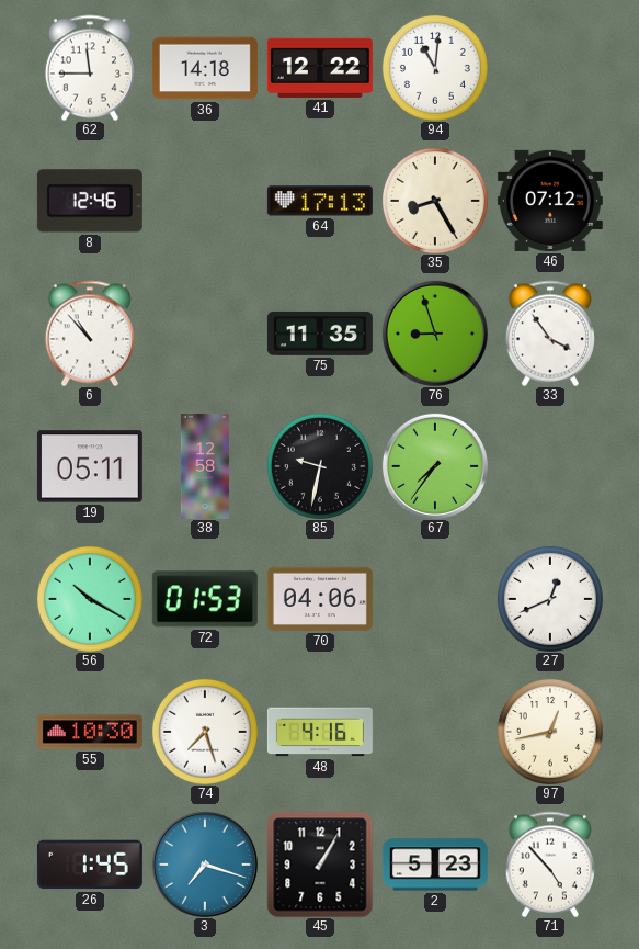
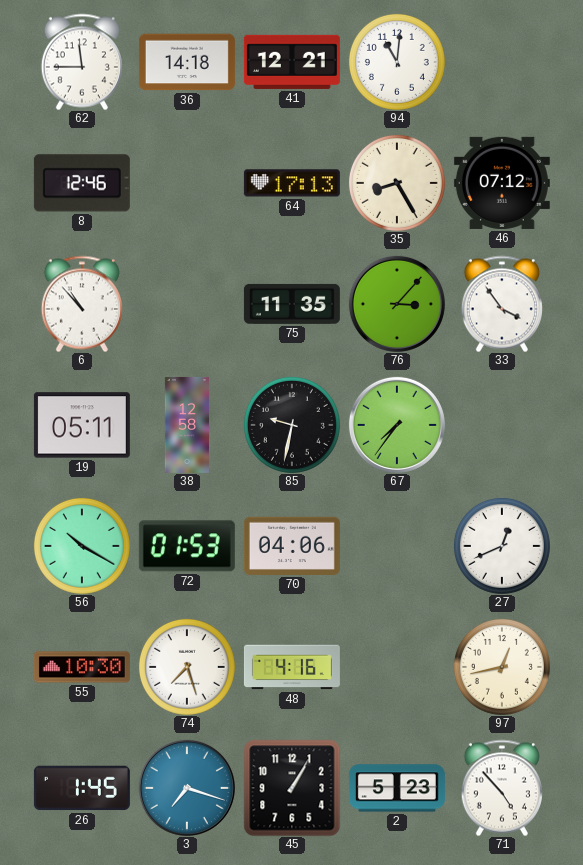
41: 12:22 -> 12:21 (292, 62)
76: 8:57 -> 3:07 (397, 304)
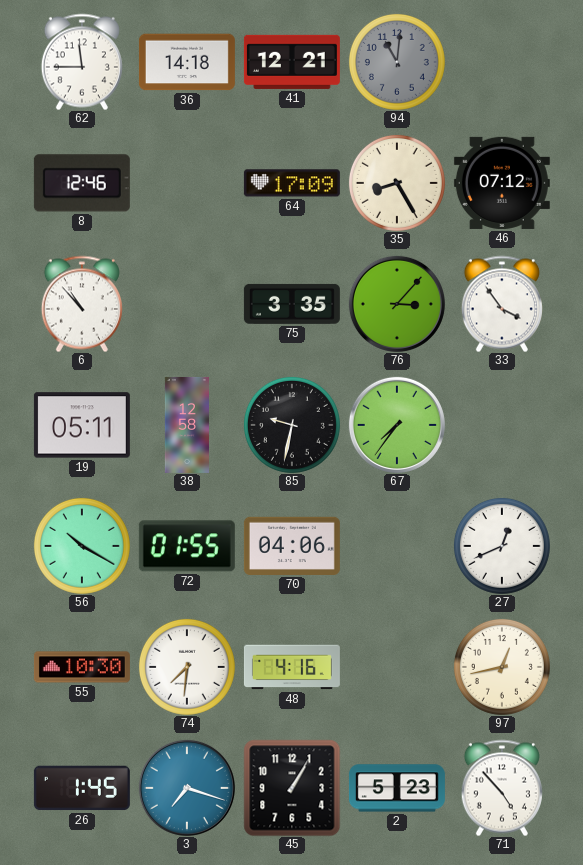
94 dial: white -> grey (397, 62)
64: 17:13 -> 17:09 (292, 183)
75: 11:35 -> 3:35 (292, 304)
72: 01:53 -> 01:55 (187, 546)
74: 7:27 -> 7:31 (187, 667)
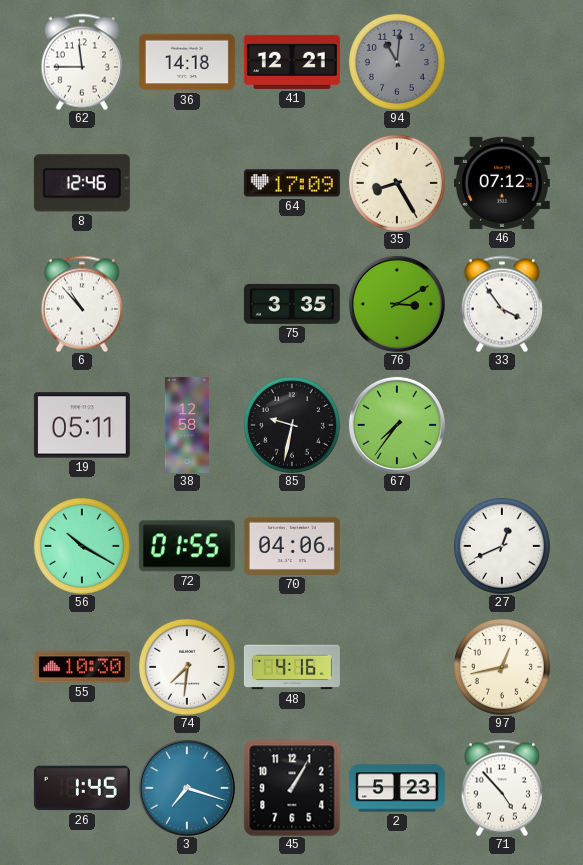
76: 3:07 -> 3:10 (397, 304)
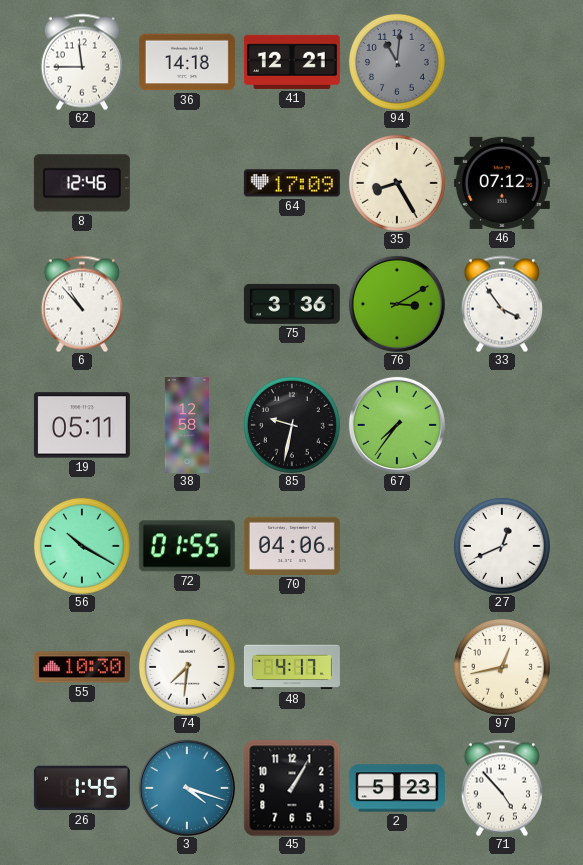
75: 3:35 -> 3:36 (292, 304)
48: 4:16 -> 4:17 (292, 667)
3: 7:18 -> 4:18 (187, 788)
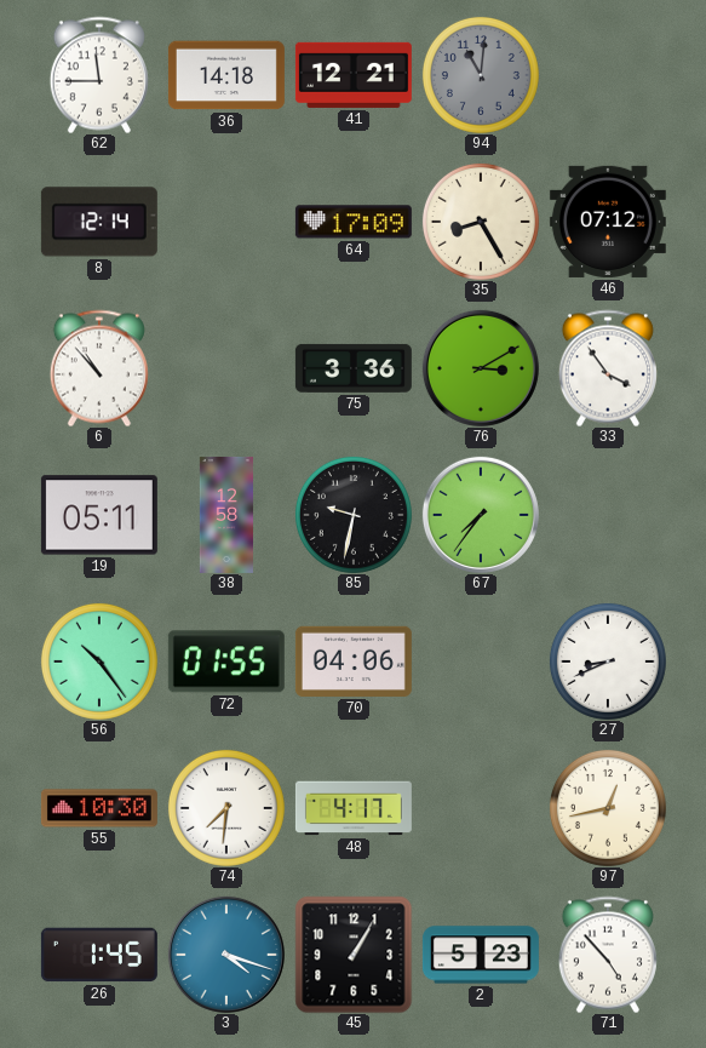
8: 12:46 -> 12:14 (99, 222)
56: 10:20 -> 10:24 (99, 662)
27: 12:41 -> 8:41 (608, 662)
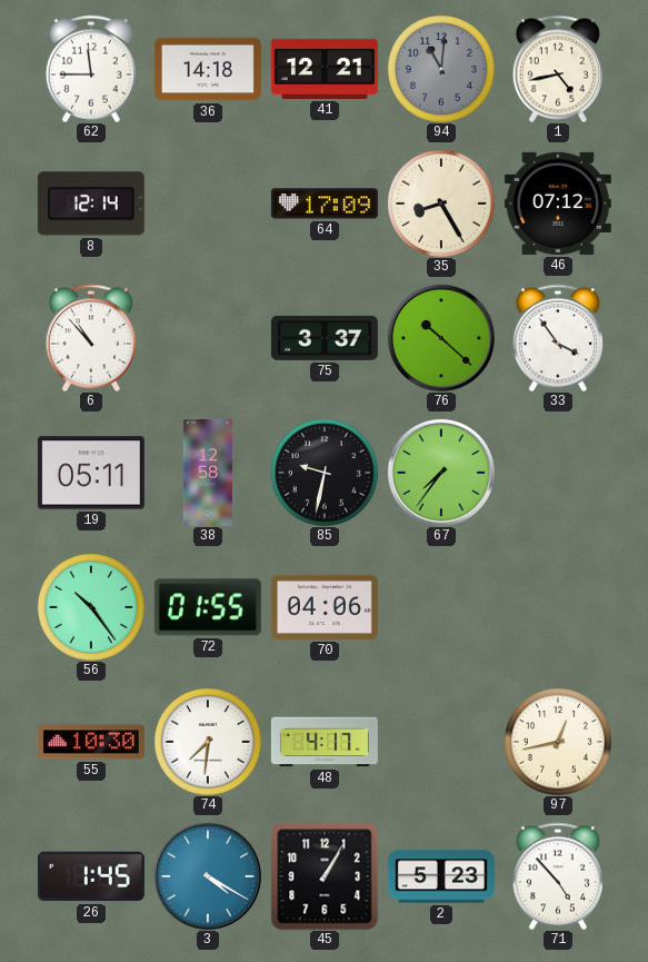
1: none -> 4:43 (558, 69)
75: 3:36 -> 3:37 (325, 338)
76: 3:10 -> 10:22 (441, 338)
27: 8:41 -> none (608, 662)
3: 4:18 -> 4:20 (208, 876)
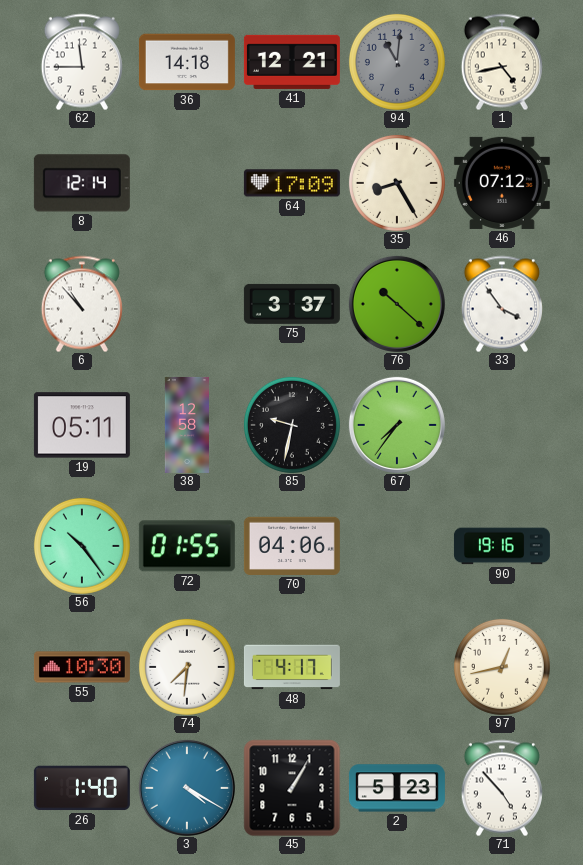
90: none -> 19:16 (502, 546)
26: 1:45 -> 1:40 (82, 788)
